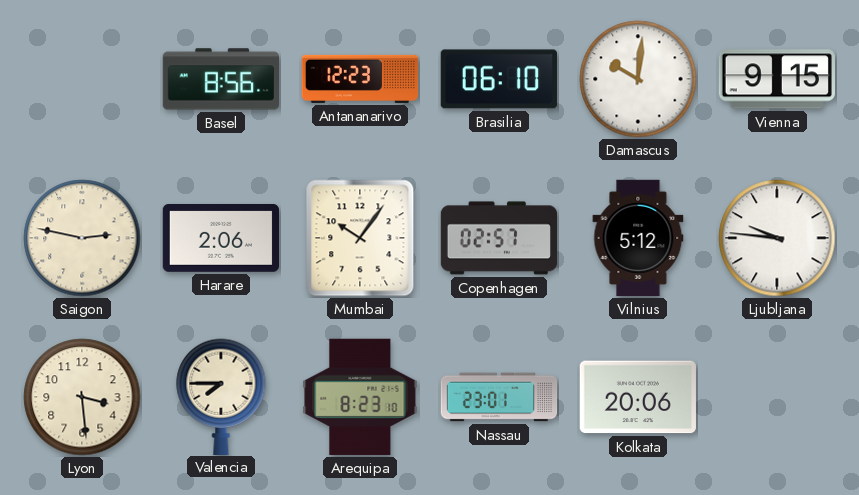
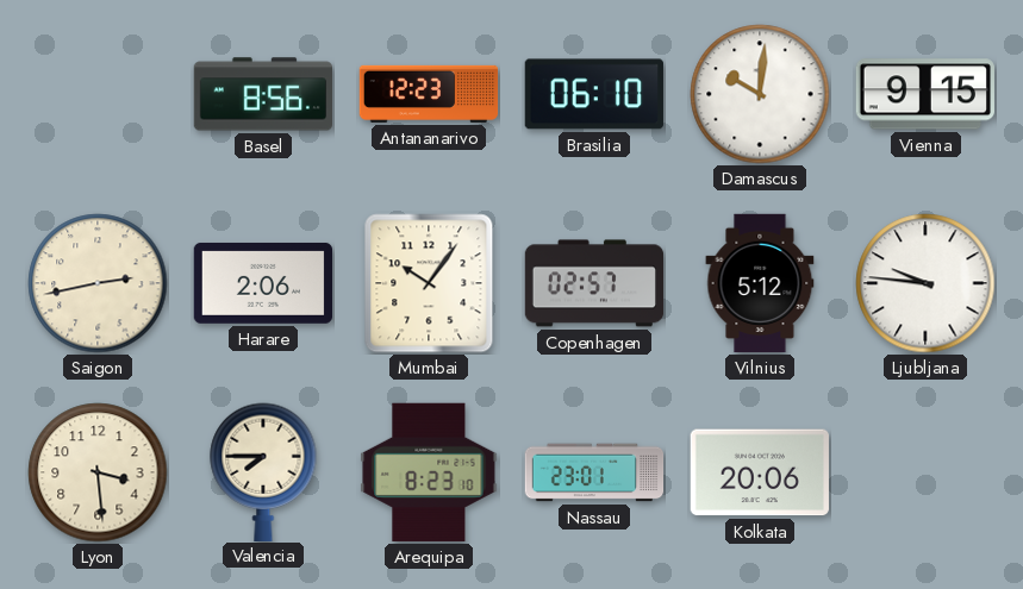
Saigon: 2:47 -> 2:43 (98, 283)
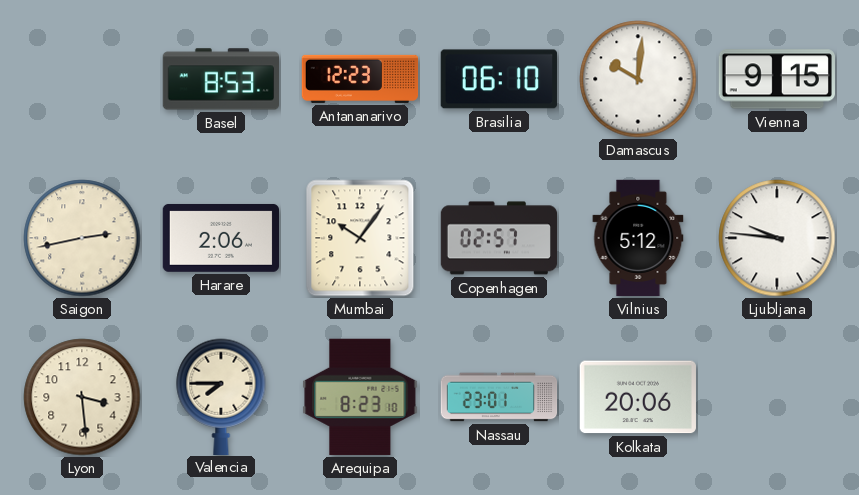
Basel: 8:56 -> 8:53 (220, 79)
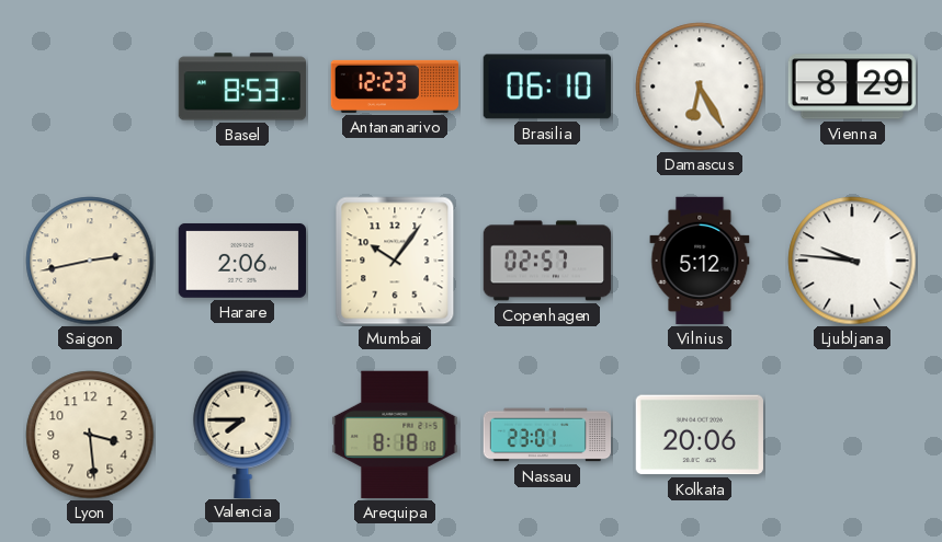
Damascus: 10:01 -> 6:25 (700, 87)
Vienna: 9:15 -> 8:29 (852, 87)
Arequipa: 8:23 -> 8:18 (395, 435)
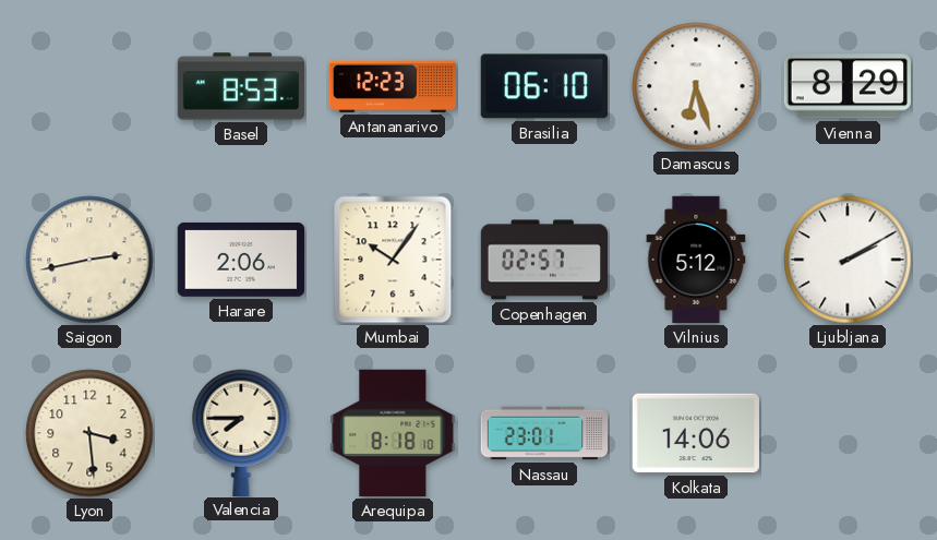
Damascus: 6:25 -> 6:27 (696, 86)
Ljubljana: 9:46 -> 2:10 (848, 260)
Kolkata: 20:06 -> 14:06 (696, 433)
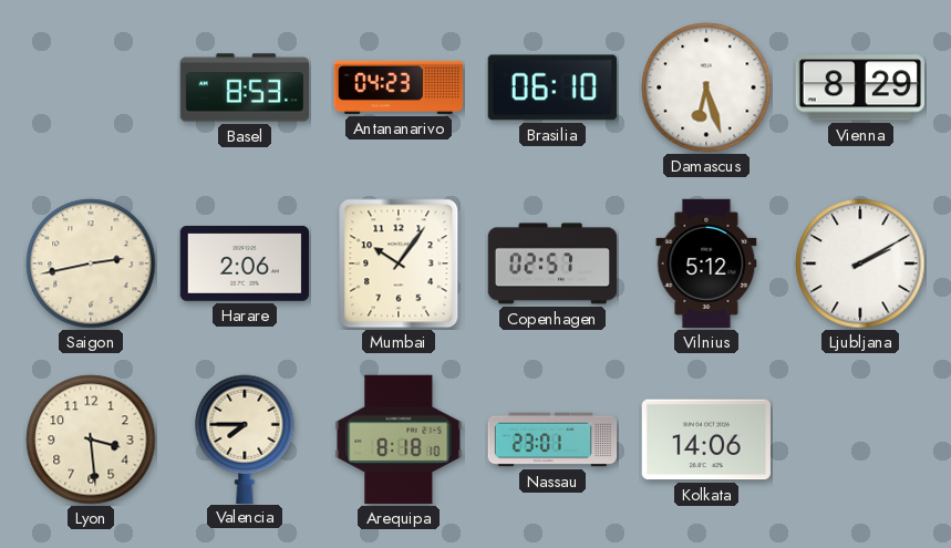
Antananarivo: 12:23 -> 04:23 (399, 87)
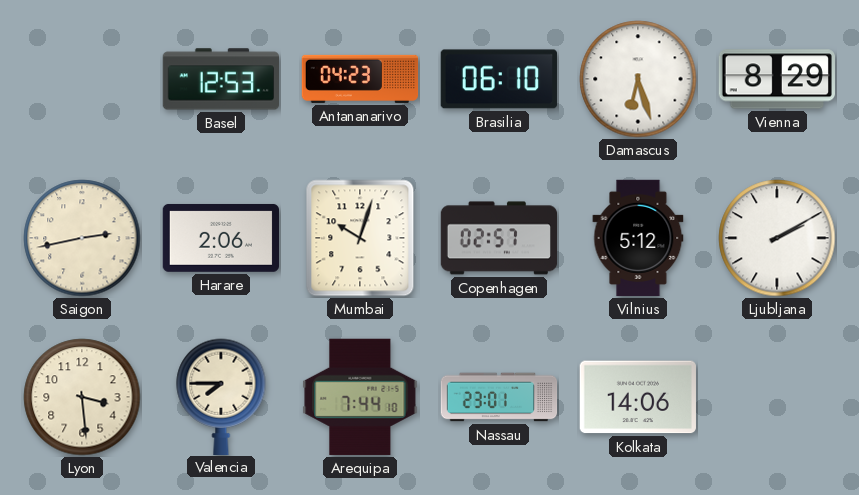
Basel: 8:53 -> 12:53 (220, 79)
Mumbai: 10:06 -> 10:03 (360, 238)
Arequipa: 8:18 -> 7:44 (360, 397)
